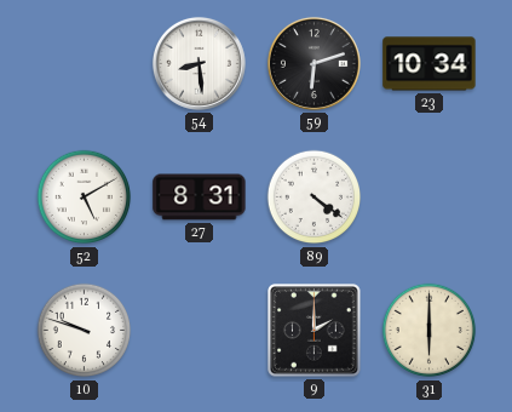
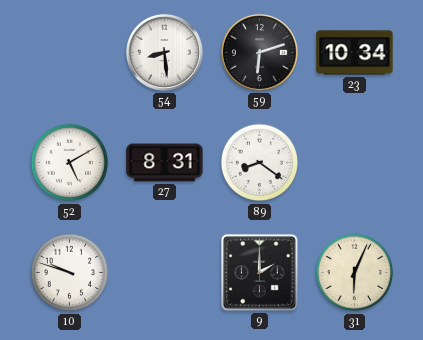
89: 4:21 -> 8:21 (260, 163)
31: 6:00 -> 6:04 (355, 273)
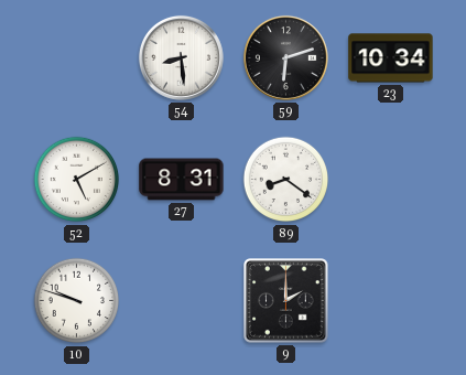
31: 6:04 -> none (355, 273)
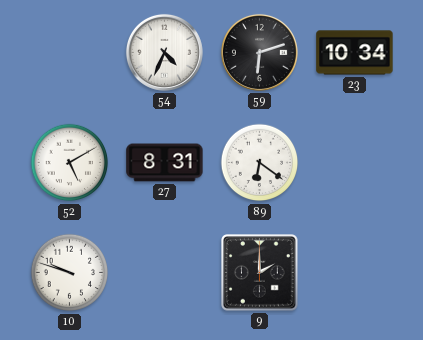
54: 8:29 -> 4:34 (164, 52)
89: 8:21 -> 6:21 (260, 163)
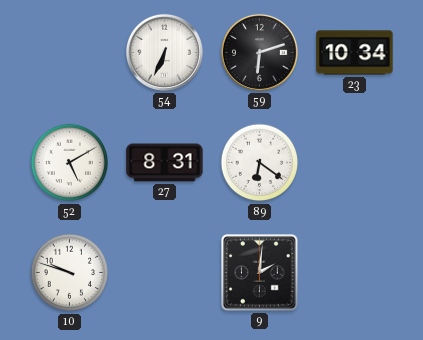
54: 4:34 -> 6:34 (164, 52)
9: 2:00 -> 2:01 (260, 273)
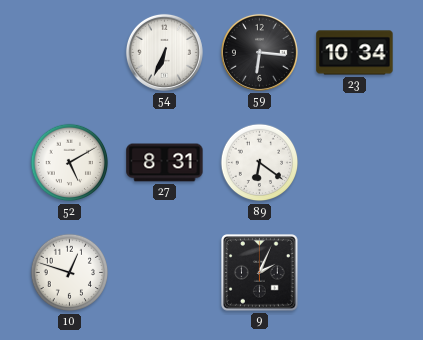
59: 6:12 -> 6:16 (259, 52)
10: 9:48 -> 12:48 (70, 273)
9: 2:01 -> 2:04 (260, 273)
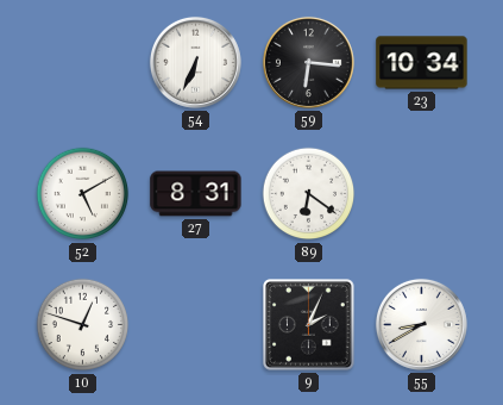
55: none -> 8:40 (421, 324)
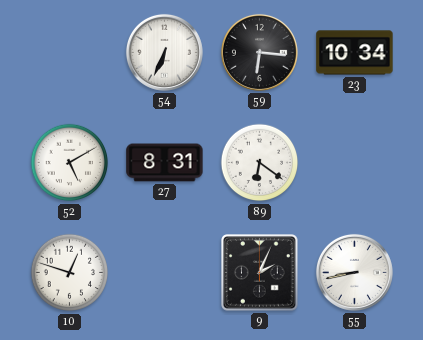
55: 8:40 -> 8:43 (354, 272)
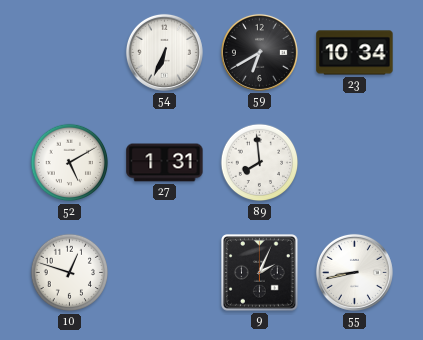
59: 6:16 -> 6:40 (259, 52)
27: 8:31 -> 1:31 (165, 163)
89: 6:21 -> 7:59 (260, 163)
